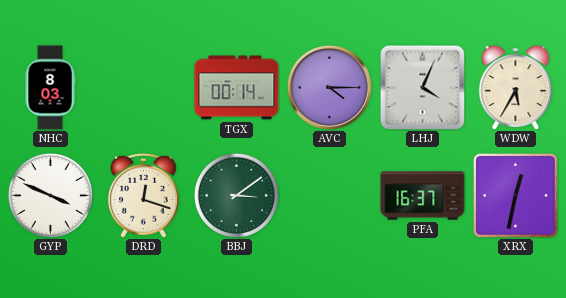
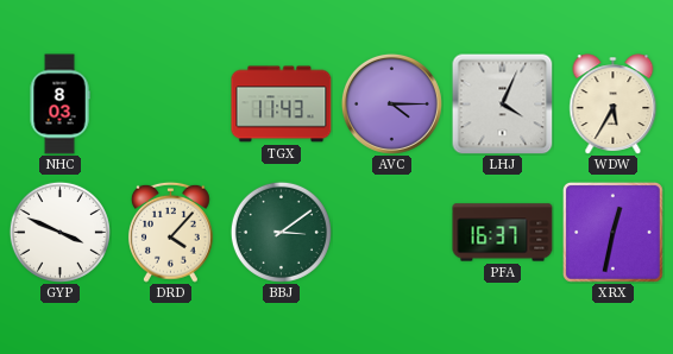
TGX: 00:14 -> 11:43 (282, 105)
DRD: 12:18 -> 4:07 (170, 232)
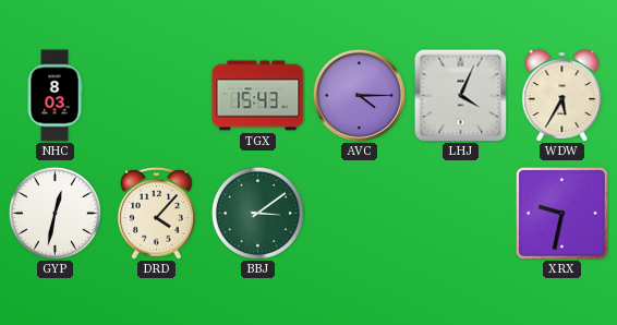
TGX: 11:43 -> 15:43 (258, 96)
GYP: 3:49 -> 12:32 (55, 213)
PFA: 16:37 -> none (503, 233)
XRX: 12:32 -> 9:32 (561, 213)
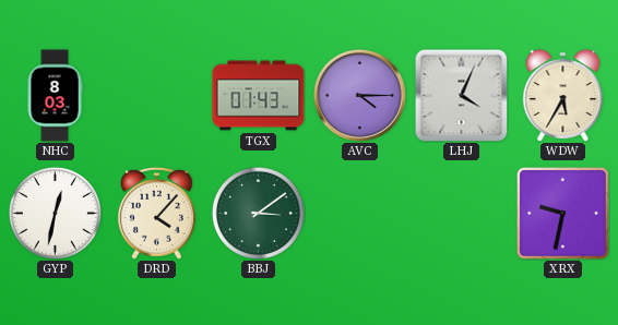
TGX: 15:43 -> 01:43 (259, 96)
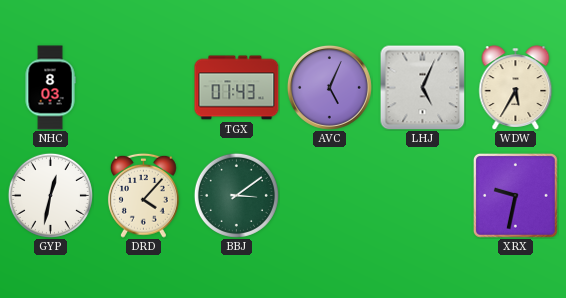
AVC: 4:15 -> 5:04 (329, 87)
LHJ: 4:04 -> 5:04 (422, 87)
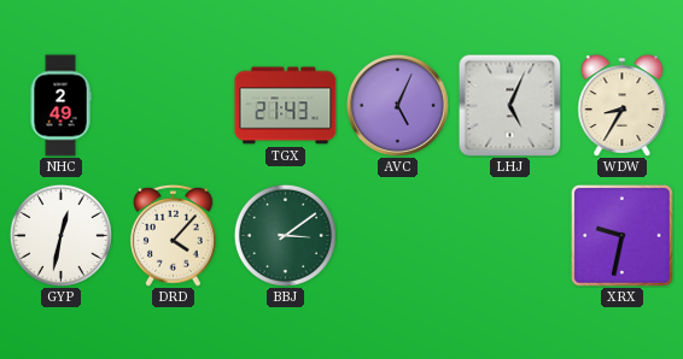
NHC: 8:03 -> 2:49 (60, 106)
TGX: 01:43 -> 21:43 (286, 106)
WDW: 5:35 -> 8:35 (623, 106)
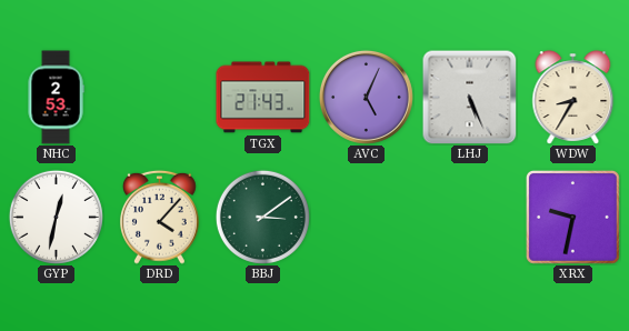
NHC: 2:49 -> 2:53 (56, 98)
LHJ: 5:04 -> 5:26 (469, 97)
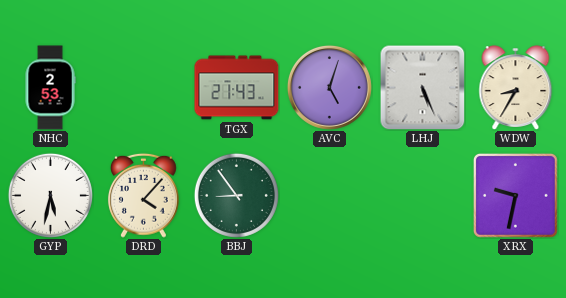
AVC: 5:04 -> 5:03 (329, 87)
GYP: 12:32 -> 5:32 (50, 195)
BBJ: 3:09 -> 8:54 (236, 195)
